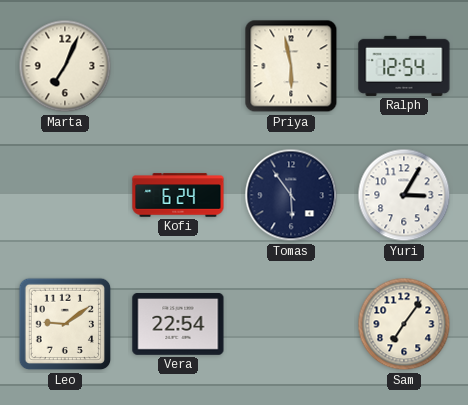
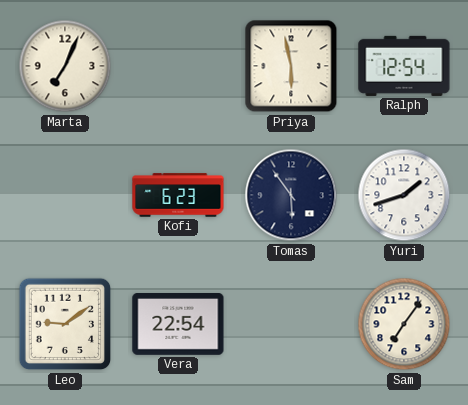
Kofi: 6:24 -> 6:23 (178, 195)
Yuri: 3:05 -> 1:42 (404, 195)
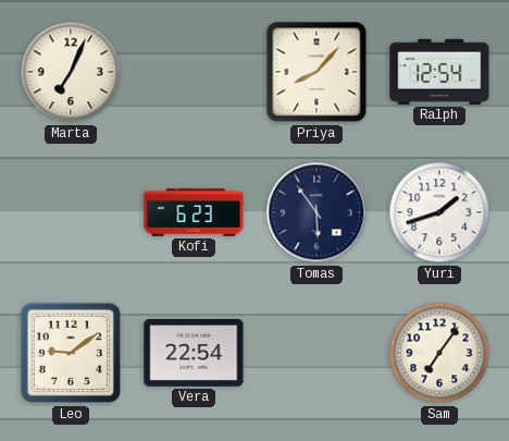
Priya: 5:58 -> 8:07 (316, 72)
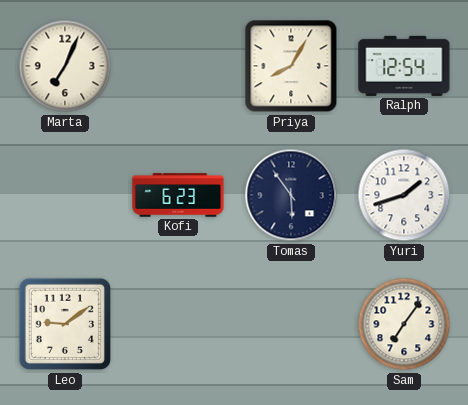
Priya: 8:07 -> 8:05 (291, 66)
Vera: 22:54 -> none (194, 354)
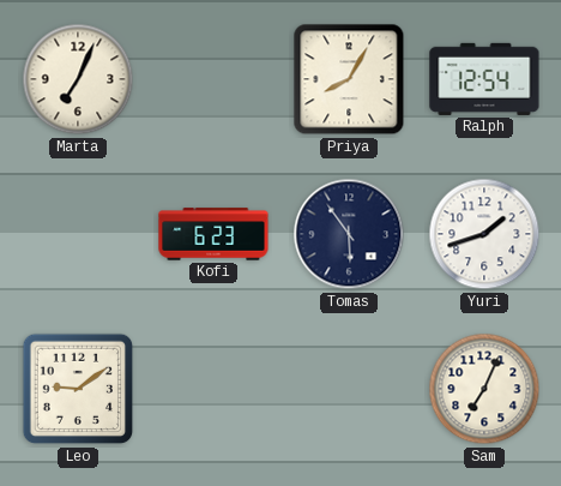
Sam: 7:06 -> 7:04 (484, 389)
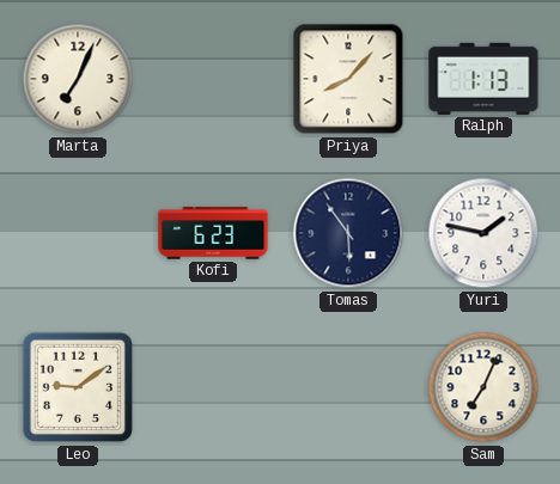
Priya: 8:05 -> 8:07 (348, 79)
Ralph: 12:54 -> 1:13 (483, 79)
Yuri: 1:42 -> 1:47 (483, 233)
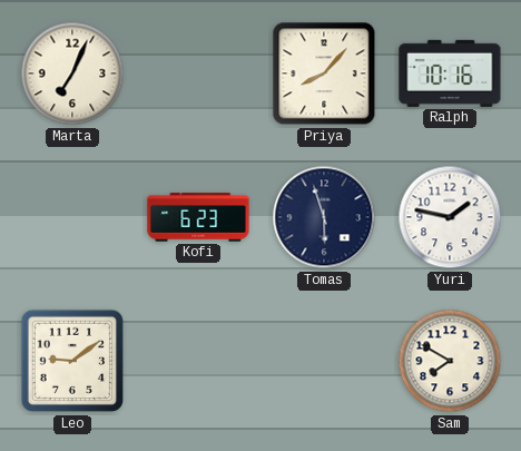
Ralph: 1:13 -> 10:16 (450, 73)
Tomas: 5:54 -> 5:57 (324, 217)
Sam: 7:04 -> 7:50 (450, 361)
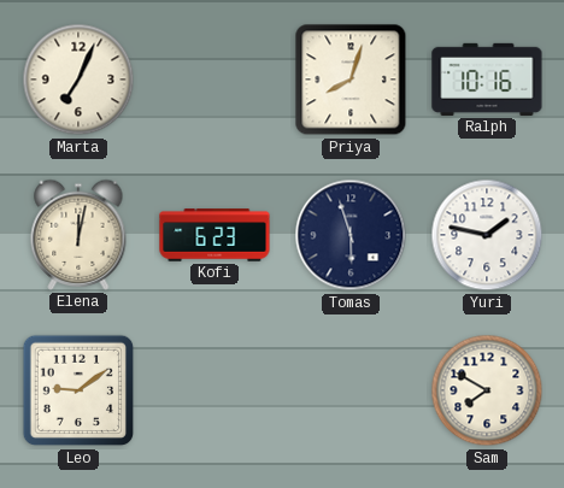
Priya: 8:07 -> 8:03 (351, 80)
Elena: none -> 12:02 (78, 235)
